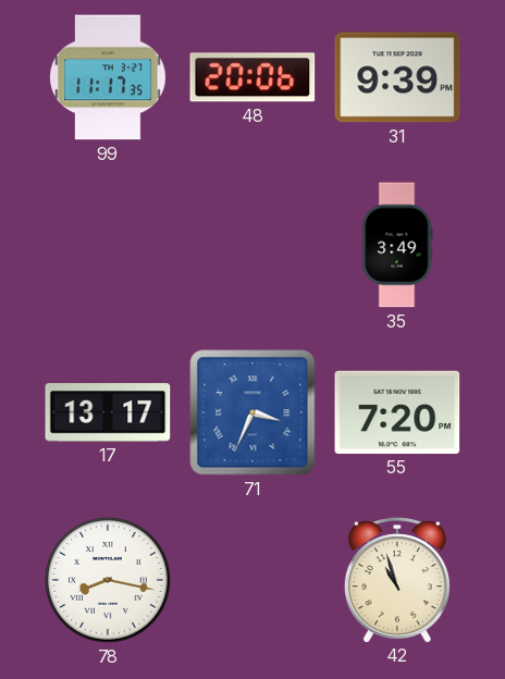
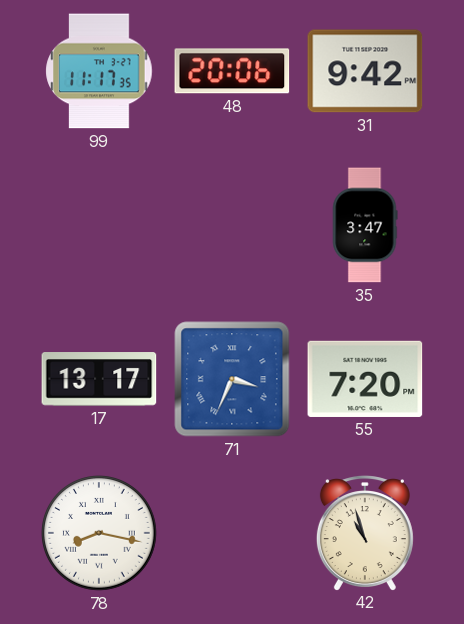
31: 9:39 -> 9:42 (365, 71)
35: 3:49 -> 3:47 (365, 225)
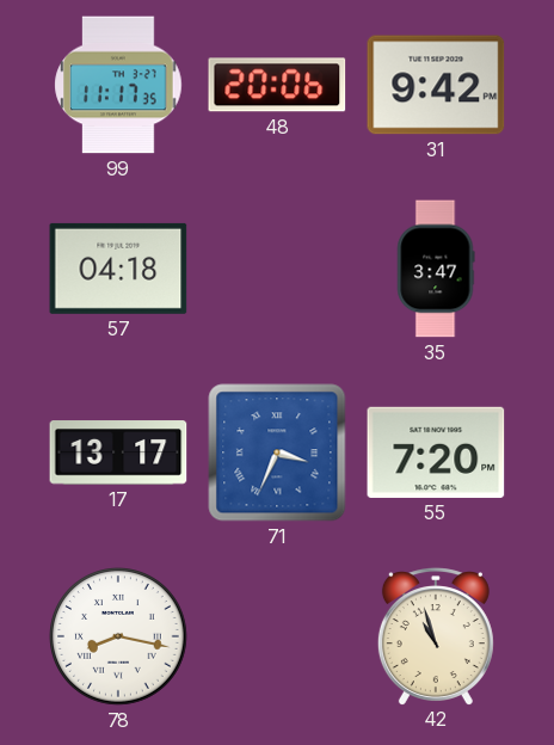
57: none -> 04:18 (118, 269)
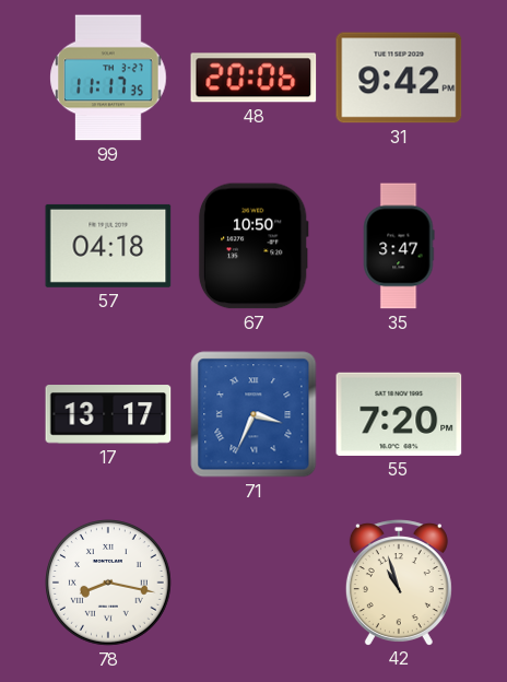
67: none -> 10:50 (253, 246)
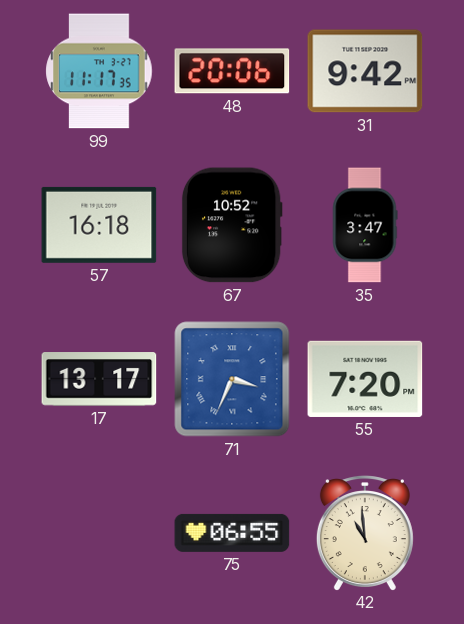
57: 04:18 -> 16:18 (99, 225)
67: 10:50 -> 10:52 (232, 225)
78: 8:17 -> none (109, 584)
75: none -> 06:55 (232, 533)
42: 10:57 -> 10:59 (365, 533)
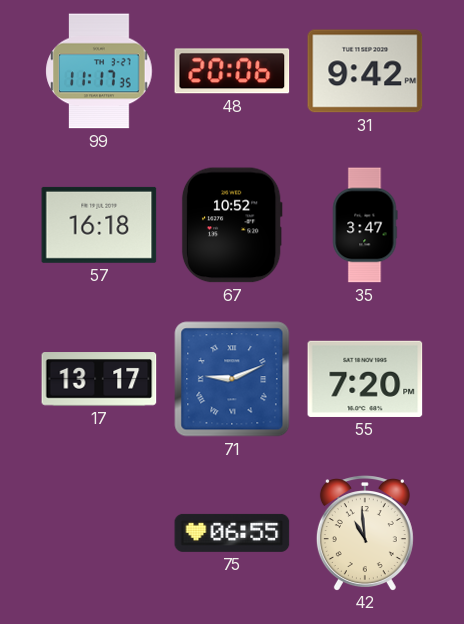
71: 3:34 -> 9:11 (232, 379)
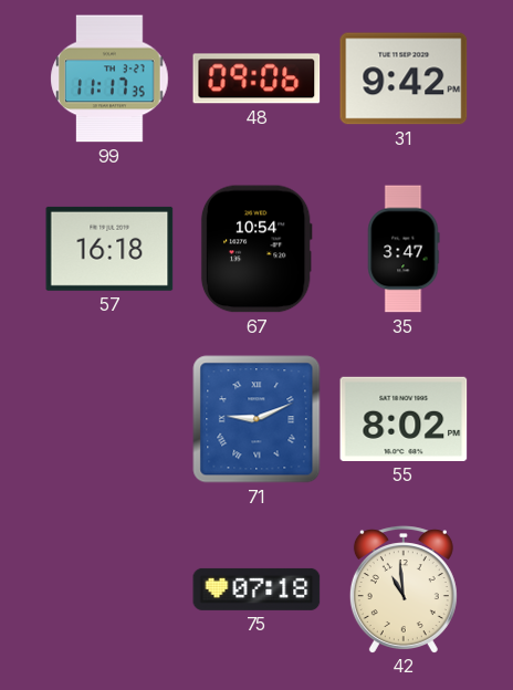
48: 20:06 -> 09:06 (256, 79)
67: 10:52 -> 10:54 (256, 249)
17: 13:17 -> none (99, 379)
55: 7:20 -> 8:02 (404, 419)
75: 06:55 -> 07:18 (256, 589)
